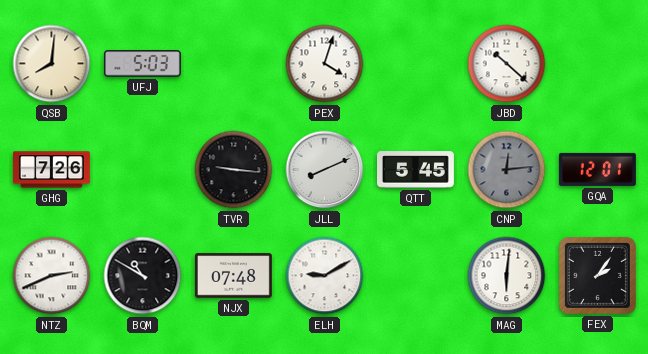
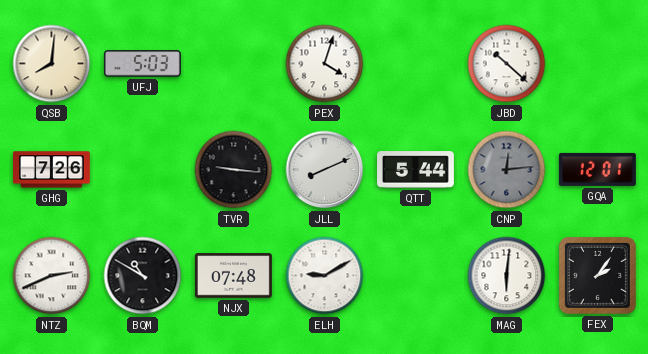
QTT: 5:45 -> 5:44 (416, 170)
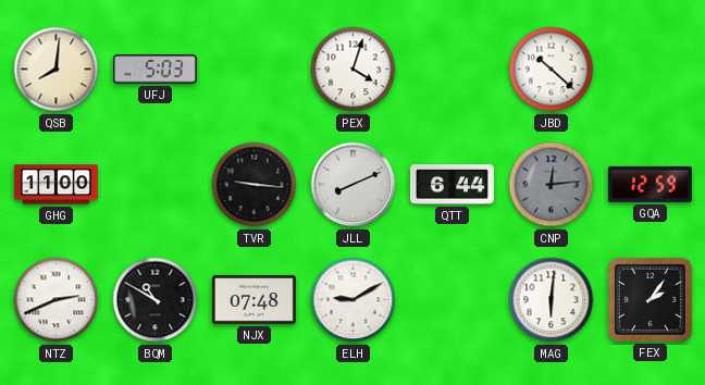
GHG: 7:26 -> 11:00 (55, 185)
QTT: 5:44 -> 6:44 (453, 185)
GQA: 12:01 -> 12:59 (650, 184)
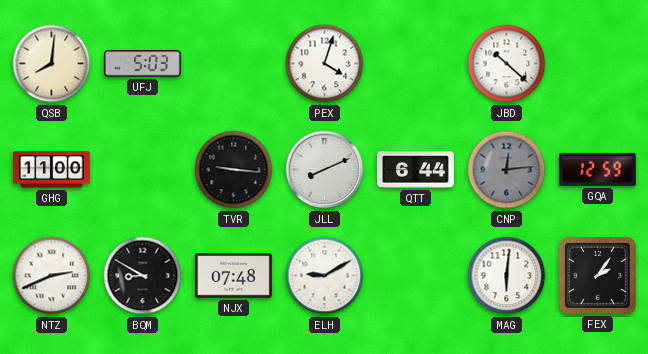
BQM: 10:50 -> 8:50 (143, 276)
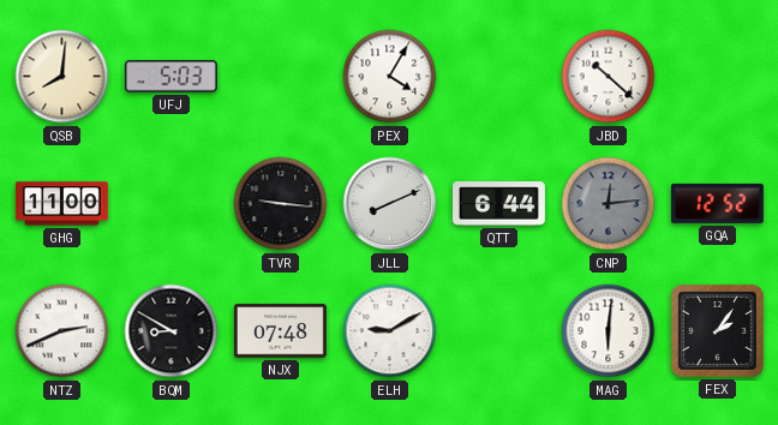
PEX: 4:03 -> 4:05 (390, 77)
GQA: 12:59 -> 12:52 (717, 203)
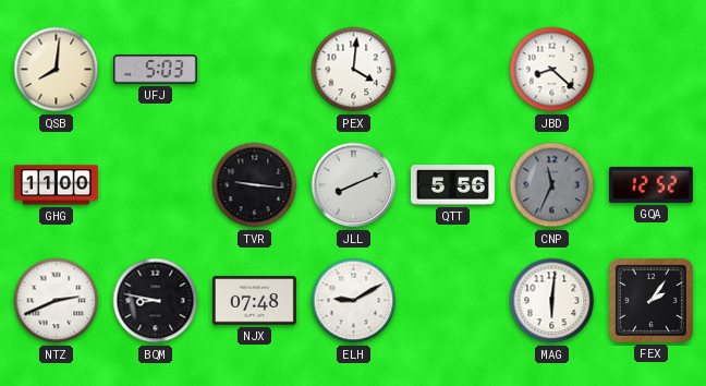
PEX: 4:05 -> 4:01 (354, 70)
JBD: 10:22 -> 8:22 (552, 70)
QTT: 6:44 -> 5:56 (453, 185)
CNP: 12:14 -> 11:34 (552, 185)
BQM: 8:50 -> 8:47 (156, 301)
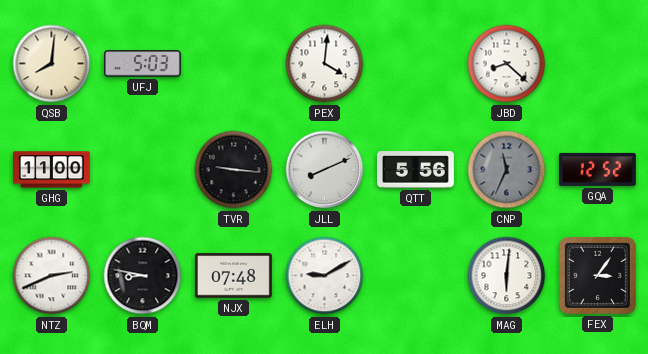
FEX: 2:06 -> 3:06 (597, 275)
